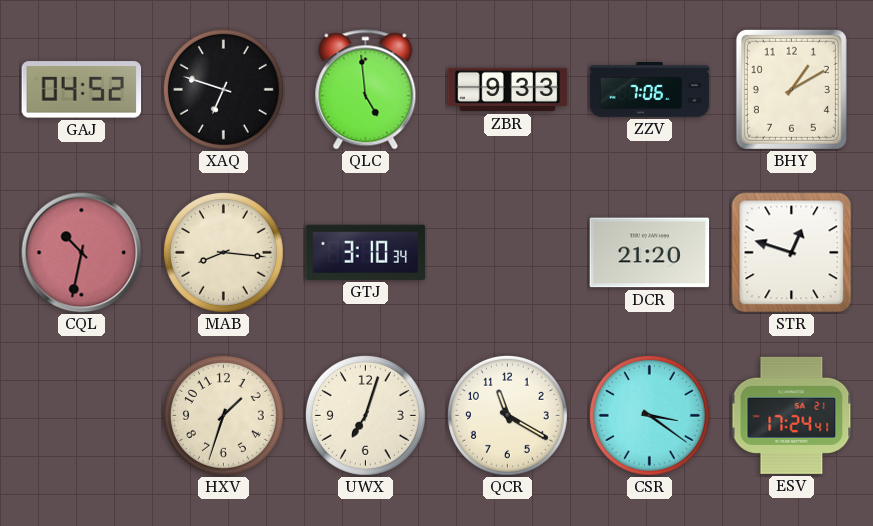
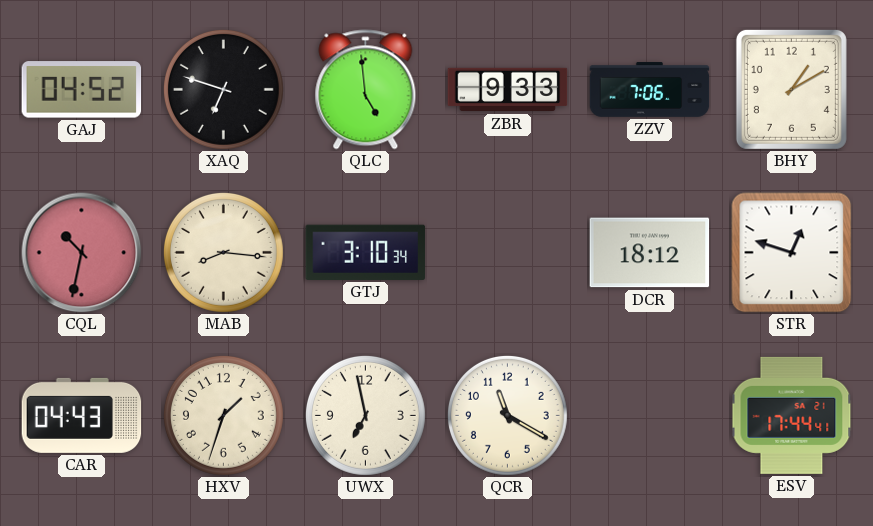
DCR: 21:20 -> 18:12 (650, 253)
CAR: none -> 04:43 (82, 415)
UWX: 7:03 -> 6:58 (365, 415)
CSR: 3:21 -> none (649, 415)
ESV: 17:24 -> 17:44 (792, 415)
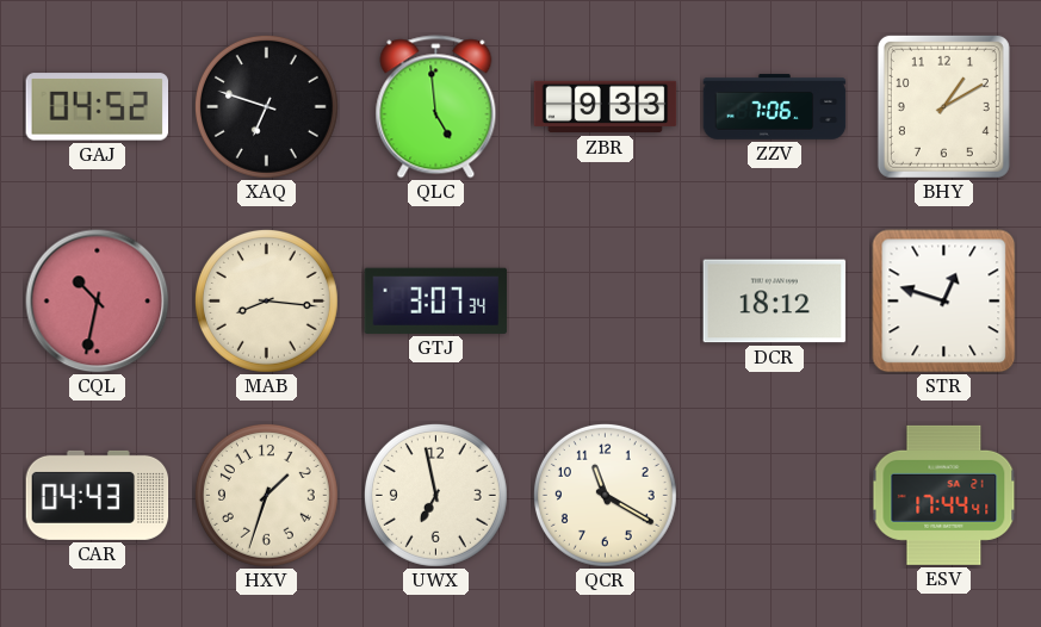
GTJ: 3:10 -> 3:07 (436, 300)
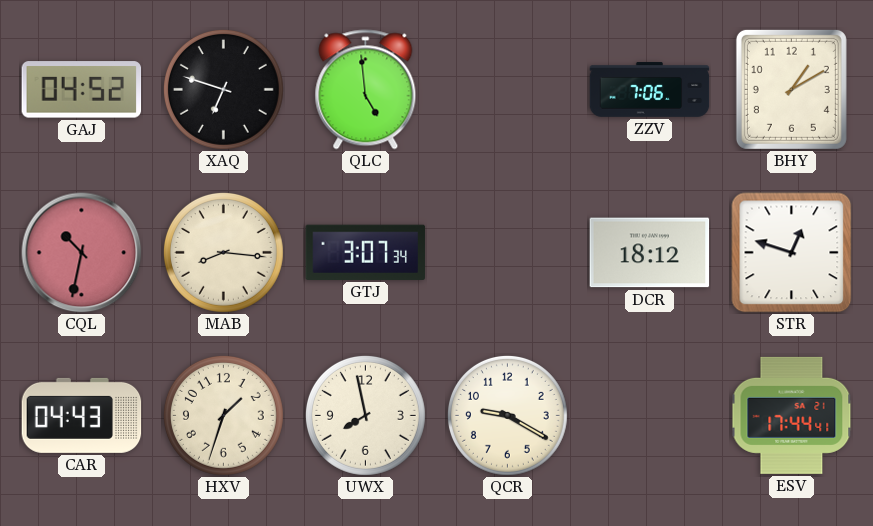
ZBR: 9:33 -> none (606, 107)
UWX: 6:58 -> 7:58 (365, 415)
QCR: 11:20 -> 9:20 (507, 415)
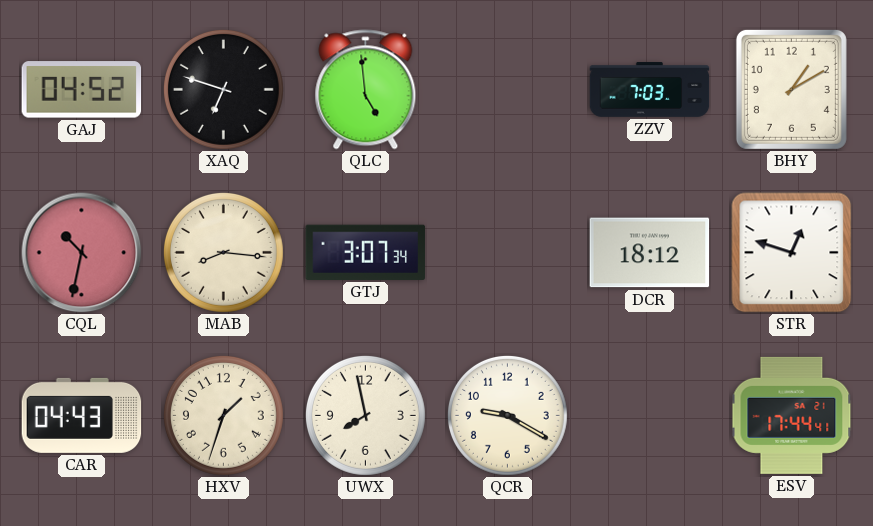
ZZV: 7:06 -> 7:03 (650, 90)
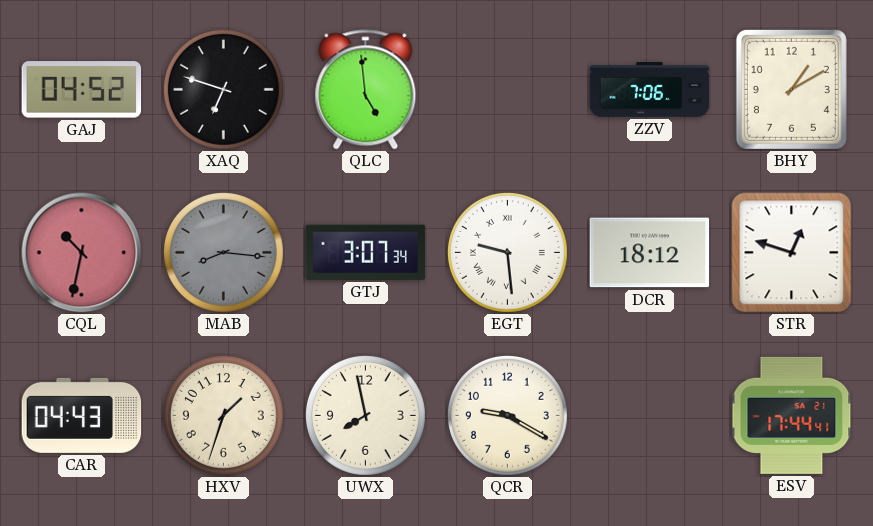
ZZV: 7:03 -> 7:06 (650, 90)
MAB dial: cream -> grey (223, 252)
EGT: none -> 9:29 (507, 252)
